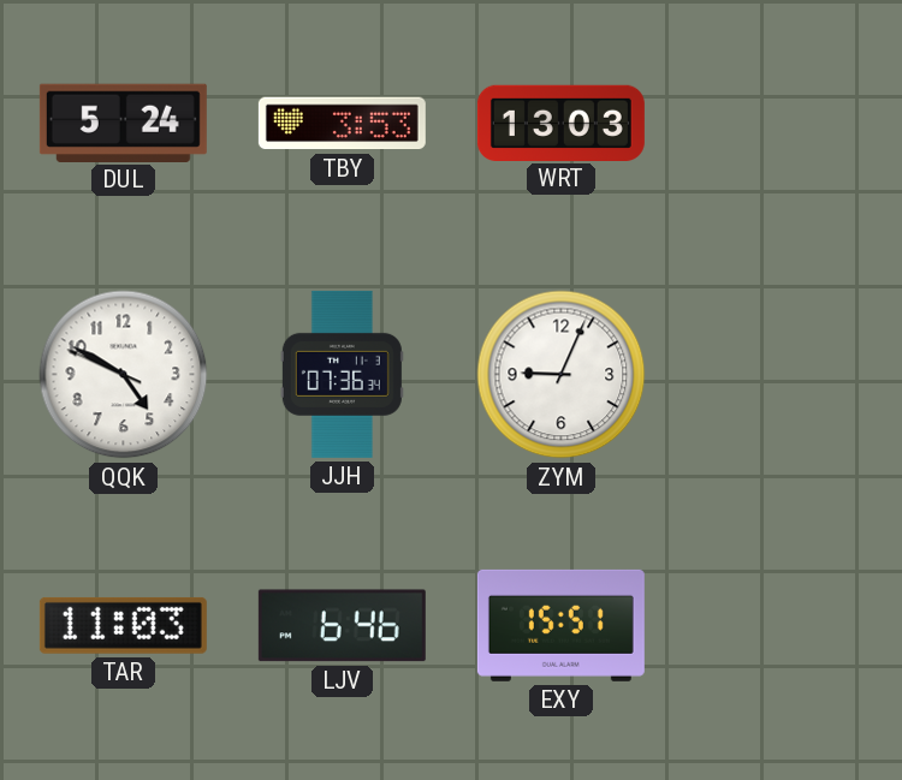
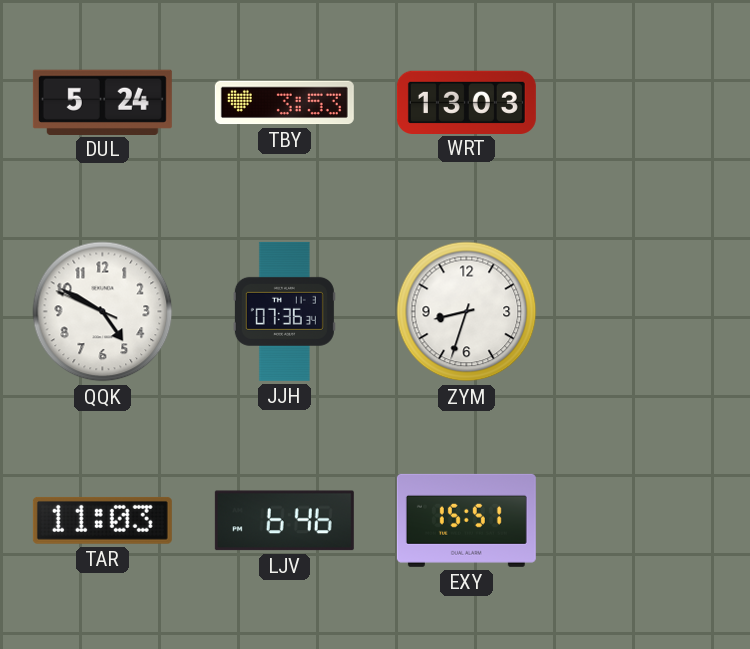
ZYM: 9:04 -> 8:33 (467, 312)
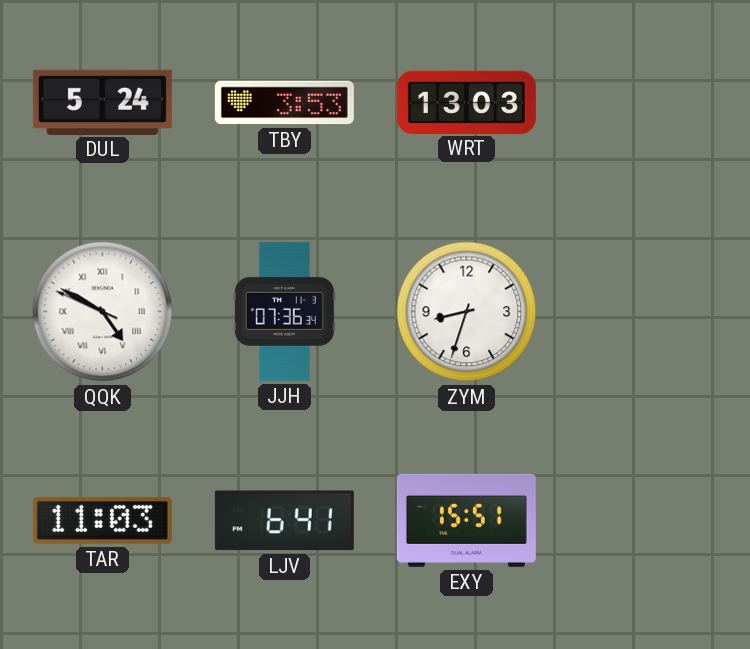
QQK numerals: Arabic -> Roman (103, 312)
LJV: 6:46 -> 6:41 (284, 521)
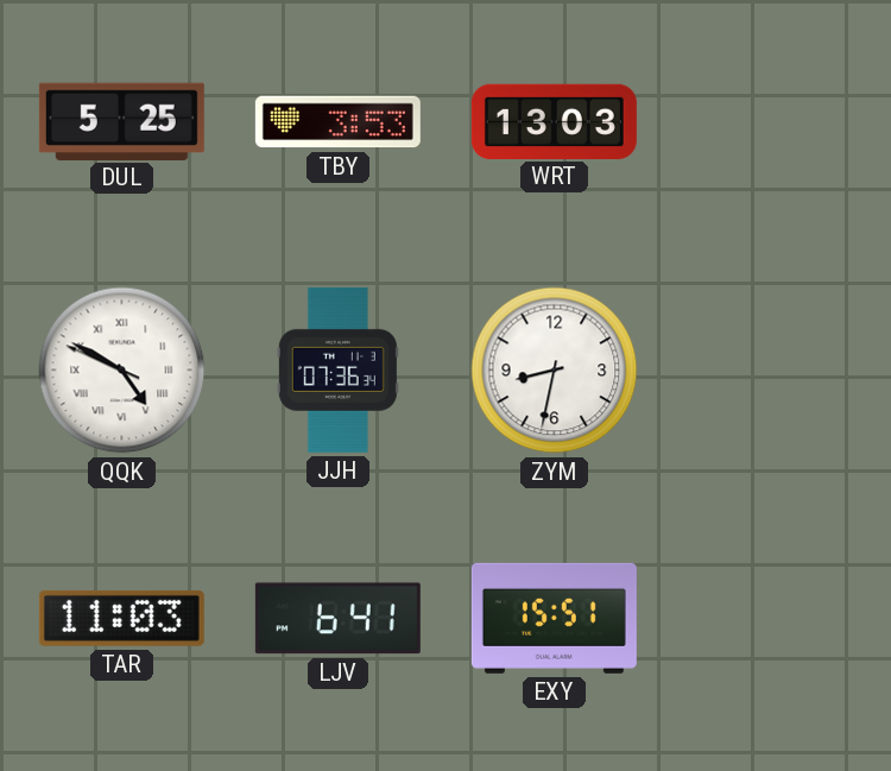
DUL: 5:24 -> 5:25 (121, 121)
ZYM: 8:33 -> 8:32 (555, 371)
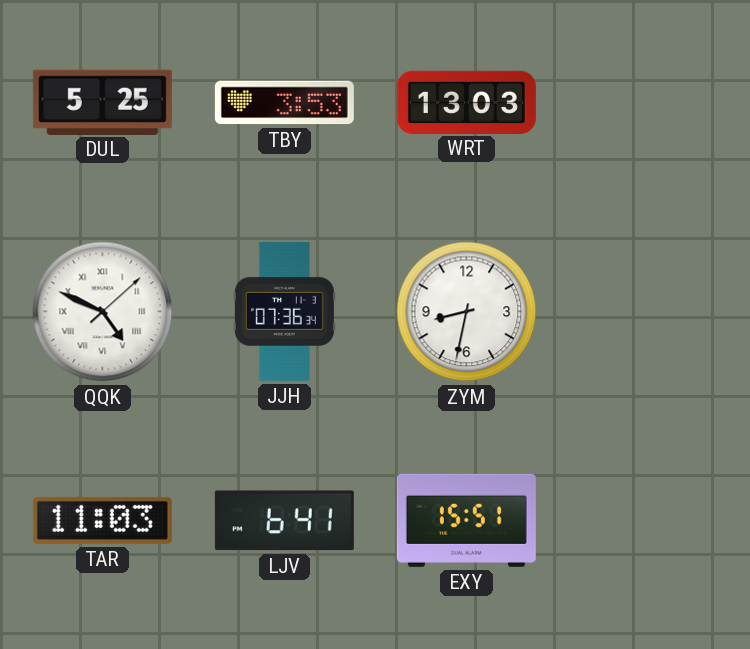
QQK: 4:49:49 -> 4:49:08 (103, 312)
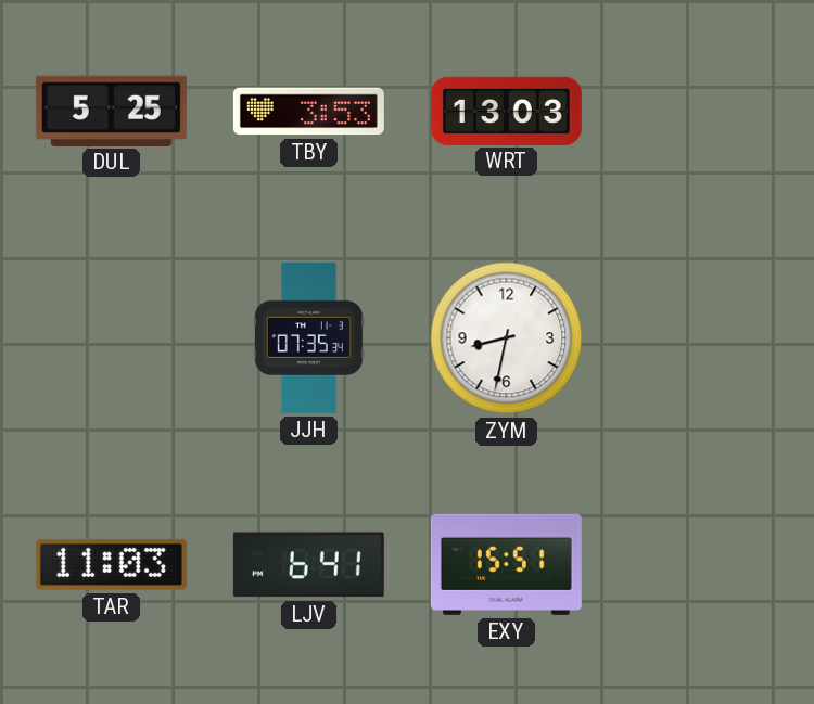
QQK: 4:49 -> none (103, 312)
JJH: 07:36 -> 07:35 (308, 337)
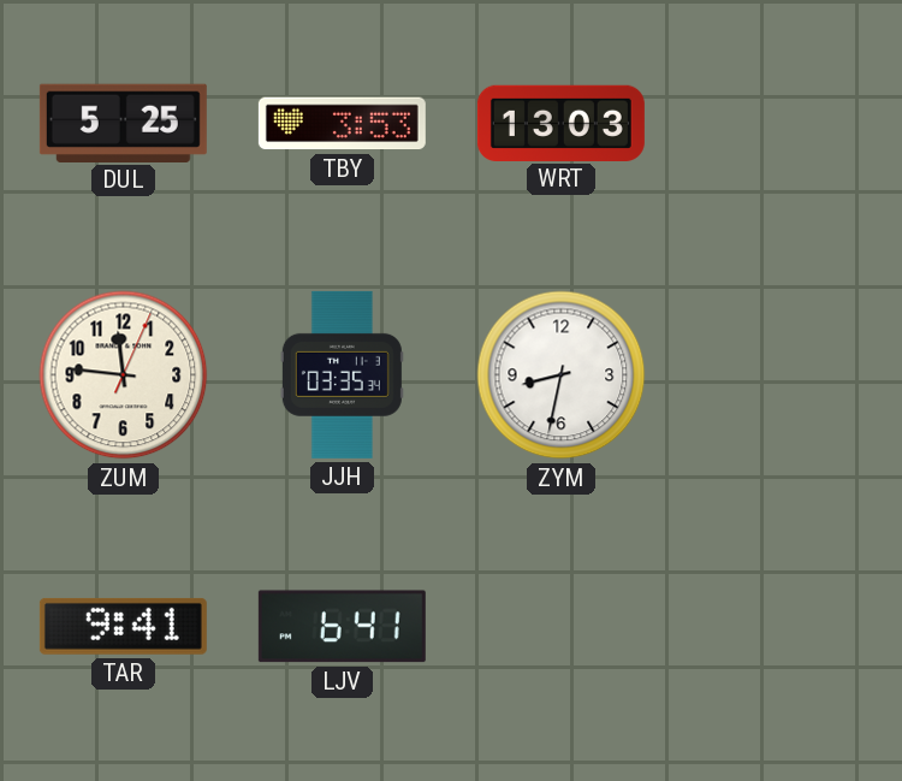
ZUM: none -> 11:46 (124, 375)
JJH: 07:35 -> 03:35 (342, 374)
TAR: 11:03 -> 9:41 (123, 626)
EXY: 15:51 -> none (506, 564)
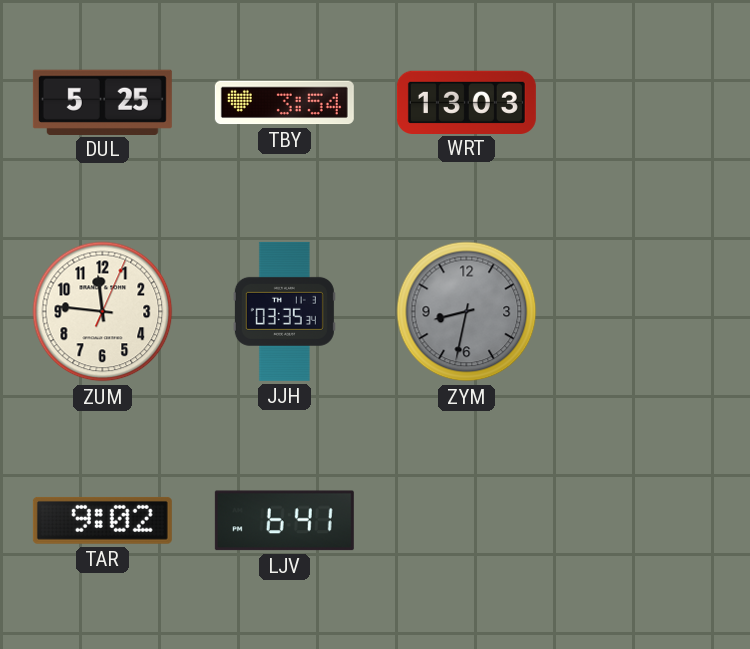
TBY: 3:53 -> 3:54 (284, 103)
ZYM dial: white -> grey (467, 312)
TAR: 9:41 -> 9:02 (102, 520)
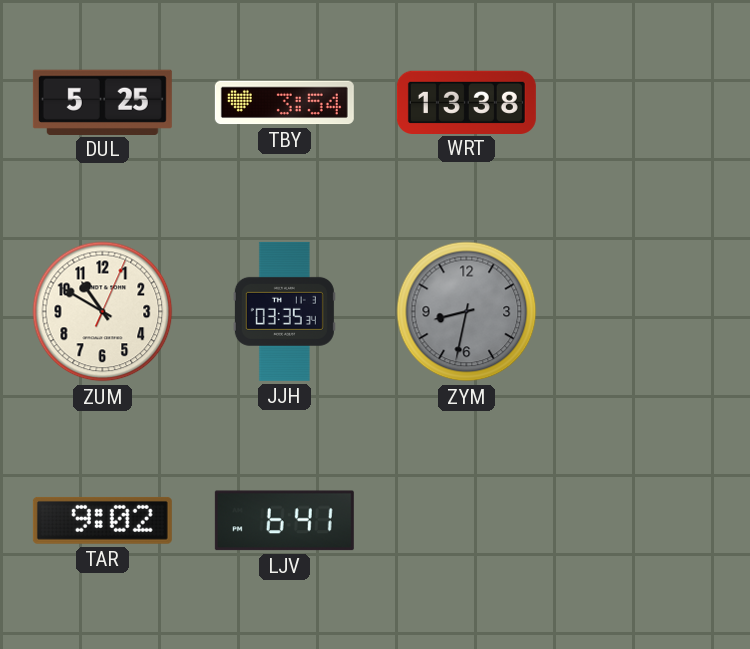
WRT: 13:03 -> 13:38 (466, 102)
ZUM: 11:46 -> 10:50 (103, 312)
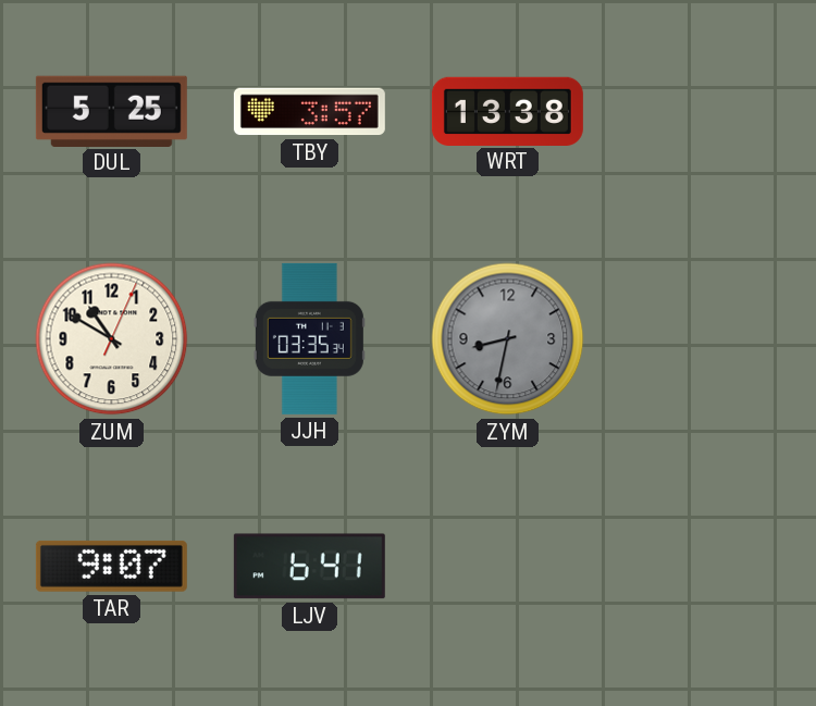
TBY: 3:54 -> 3:57 (309, 112)
TAR: 9:02 -> 9:07 (111, 566)
